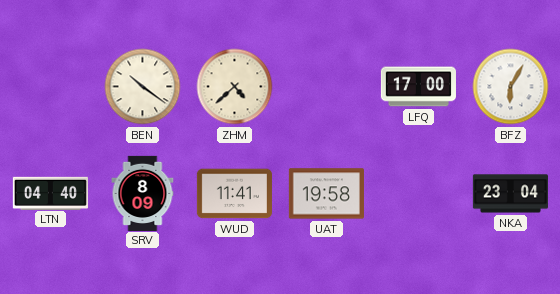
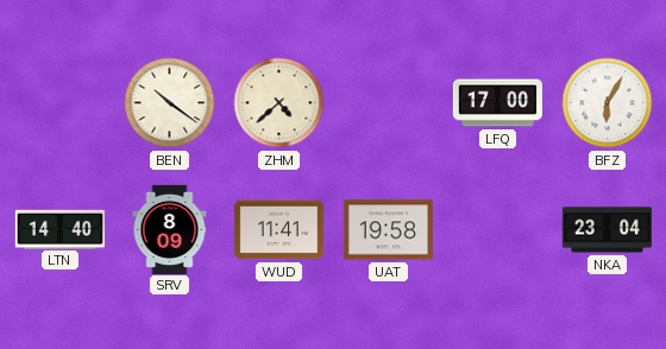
LTN: 04:40 -> 14:40 (59, 229)
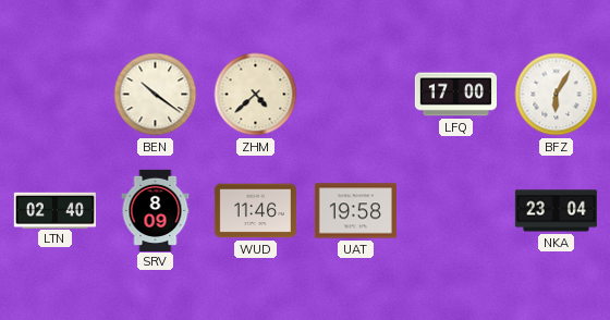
LTN: 14:40 -> 02:40 (54, 210)
WUD: 11:41 -> 11:46 (255, 211)
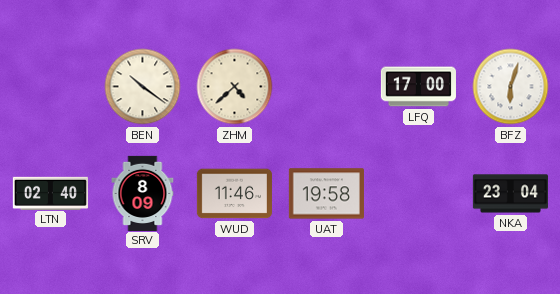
BFZ: 6:05 -> 6:03 (511, 87)
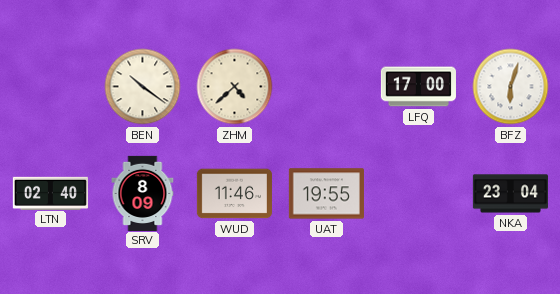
UAT: 19:58 -> 19:55 (326, 194)
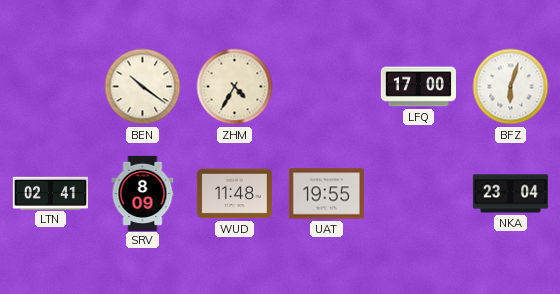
ZHM: 4:38 -> 4:35 (235, 87)
LTN: 02:40 -> 02:41 (50, 193)
WUD: 11:46 -> 11:48 (234, 194)
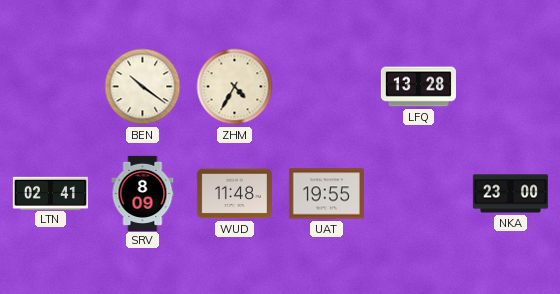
LFQ: 17:00 -> 13:28 (418, 87)
BFZ: 6:03 -> none (511, 87)
NKA: 23:04 -> 23:00 (510, 194)
